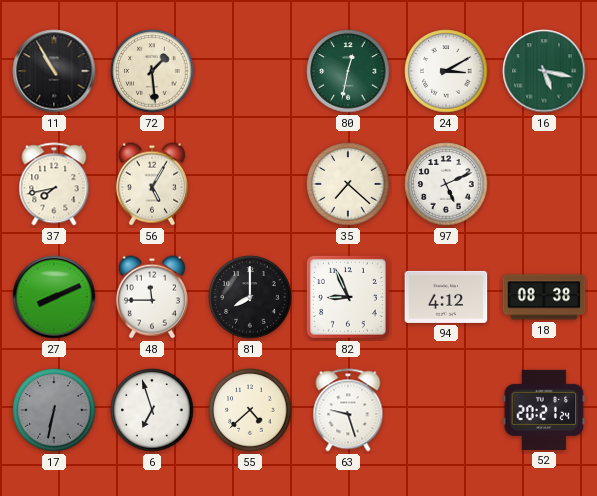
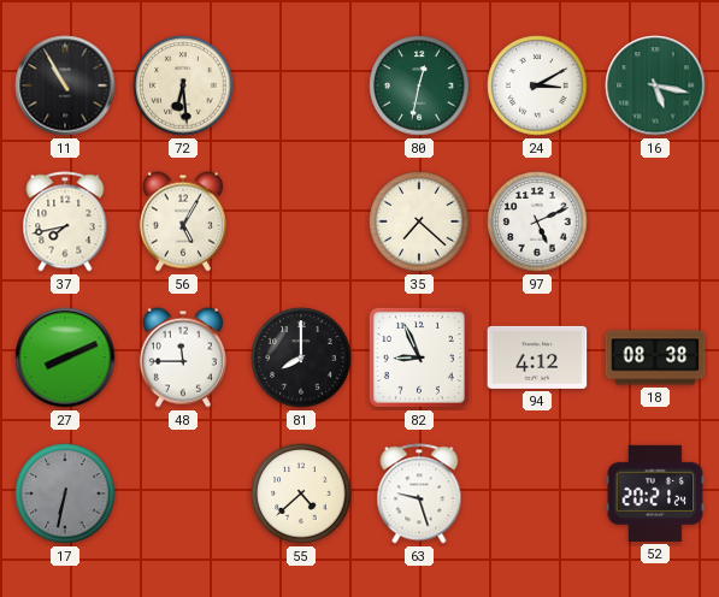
72: 1:29 -> 6:29 (183, 85)
6: 6:57 -> none (152, 410)
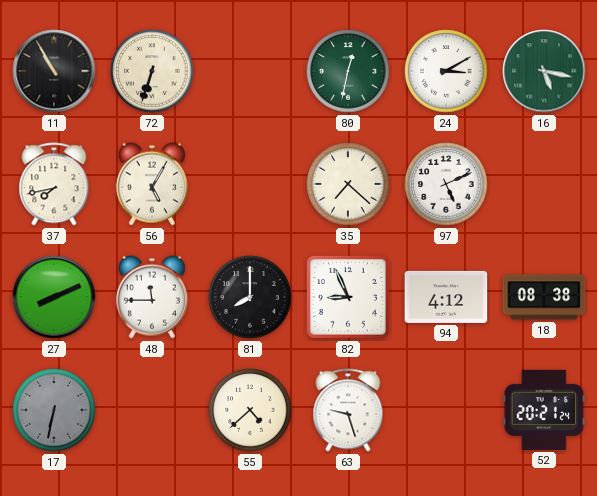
72: 6:29 -> 6:33 (152, 71)
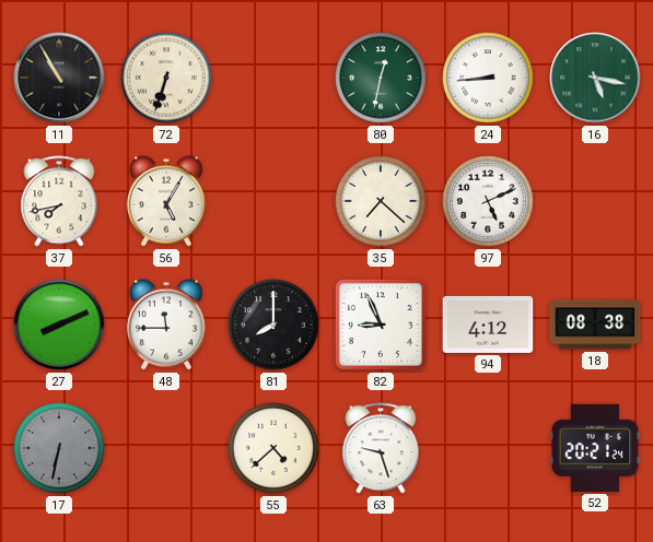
24: 3:10 -> 8:44 (488, 78)
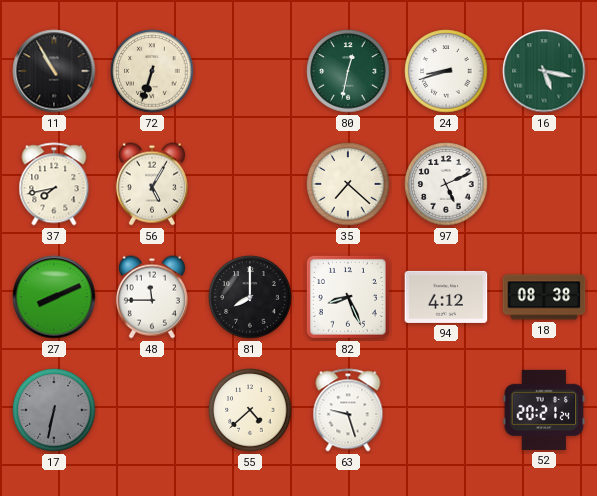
24: 8:44 -> 8:42 (446, 71)
82: 8:56 -> 8:26 (348, 297)
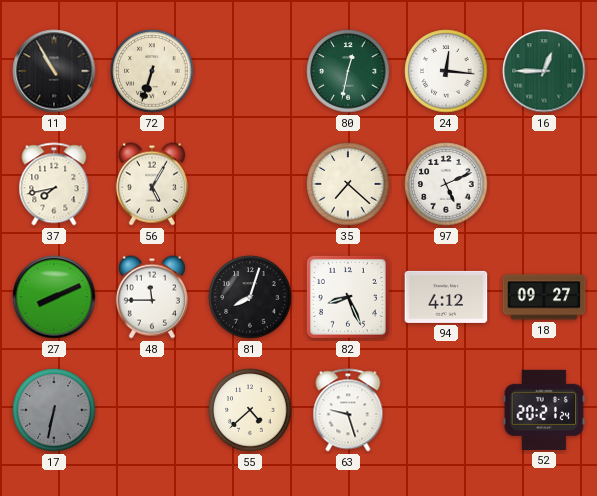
24: 8:42 -> 12:16 (446, 71)
16: 5:17 -> 12:45 (544, 71)
81: 8:00 -> 8:03 (250, 297)
18: 08:38 -> 09:27 (544, 297)
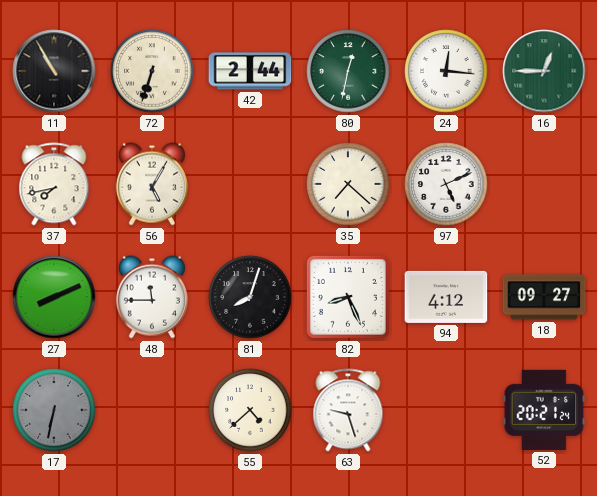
42: none -> 2:44 (250, 71)
